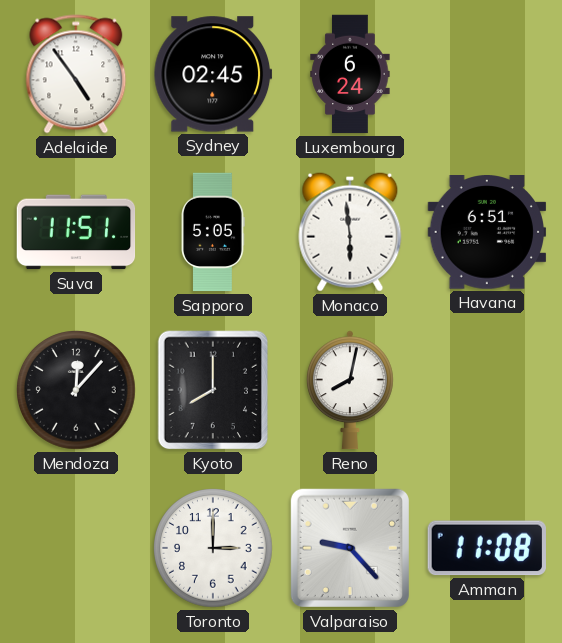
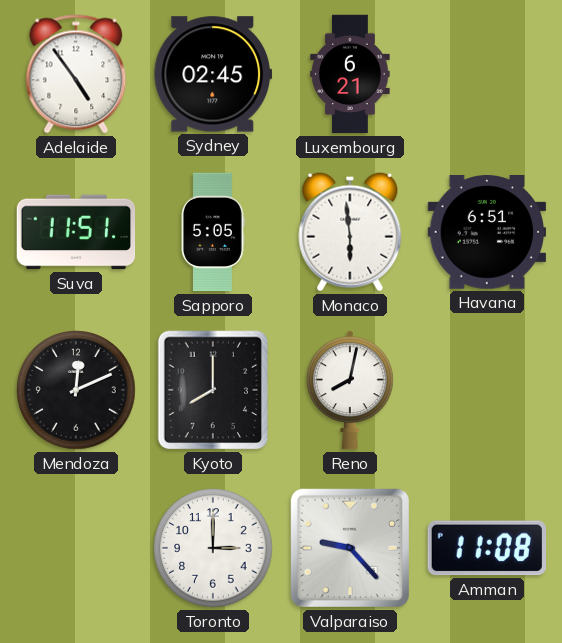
Luxembourg: 6:24 -> 6:21 (350, 74)
Mendoza: 12:07 -> 12:11 (76, 390)
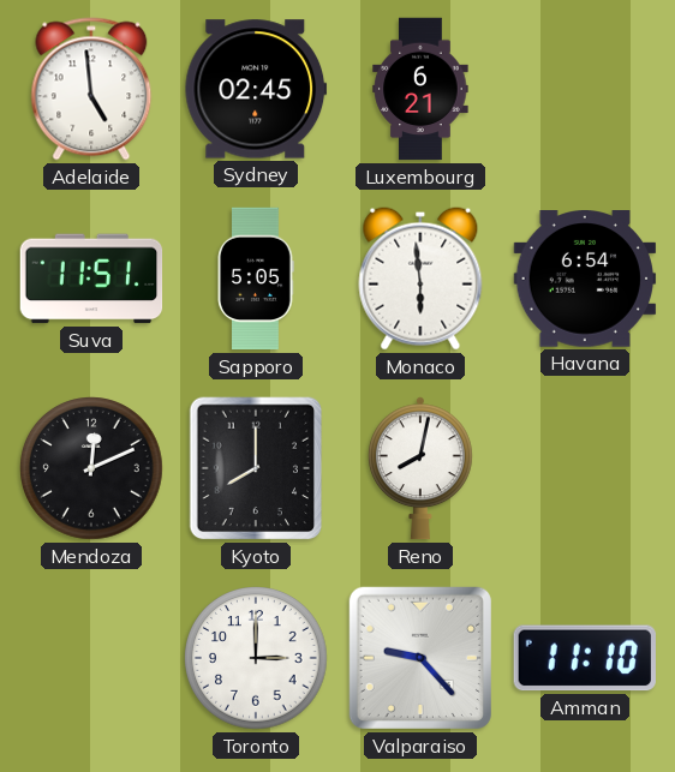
Adelaide: 4:54 -> 4:59 (91, 89)
Havana: 6:51 -> 6:54 (585, 279)
Amman: 11:08 -> 11:10 (585, 658)
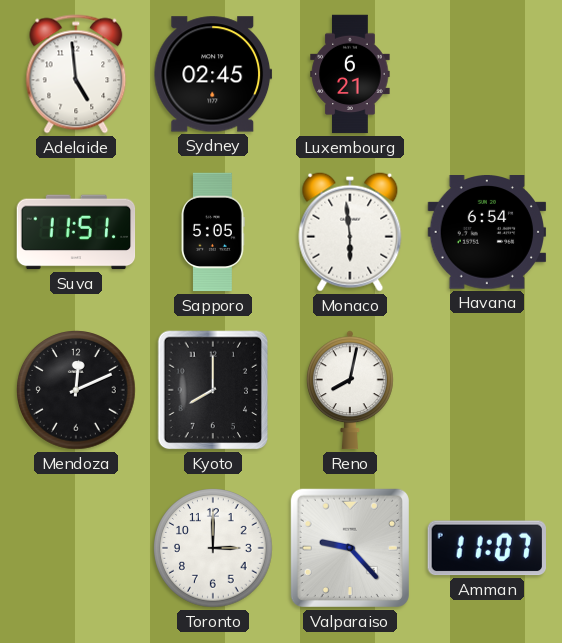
Amman: 11:10 -> 11:07 (487, 548)
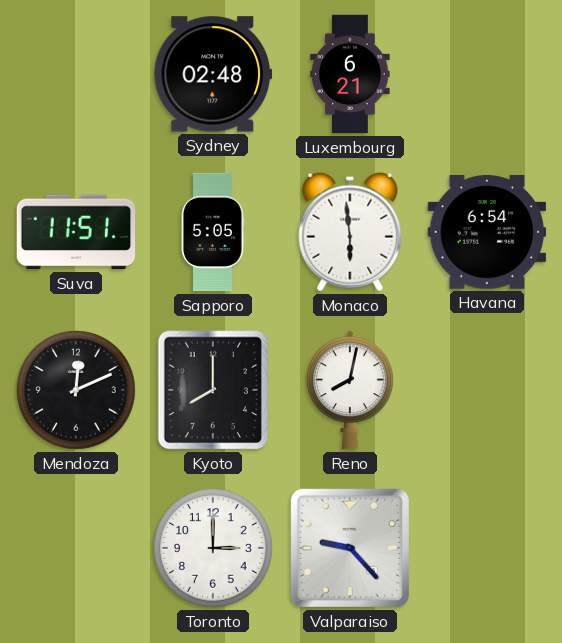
Adelaide: 4:59 -> none (76, 74)
Sydney: 02:45 -> 02:48 (213, 74)
Amman: 11:07 -> none (487, 548)
